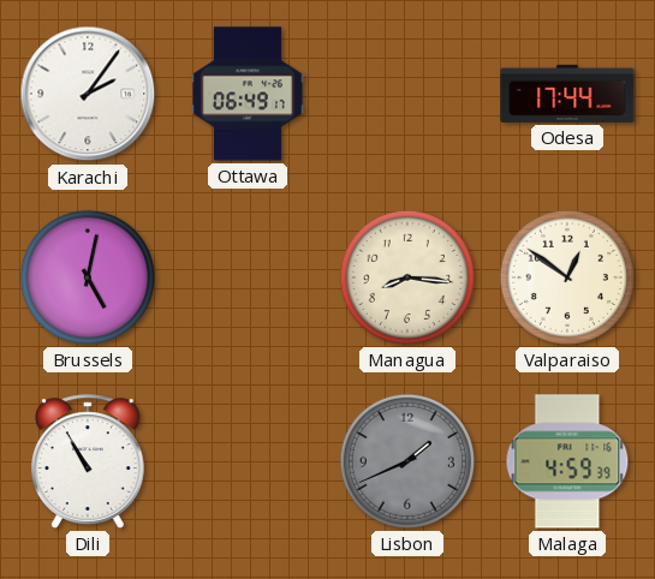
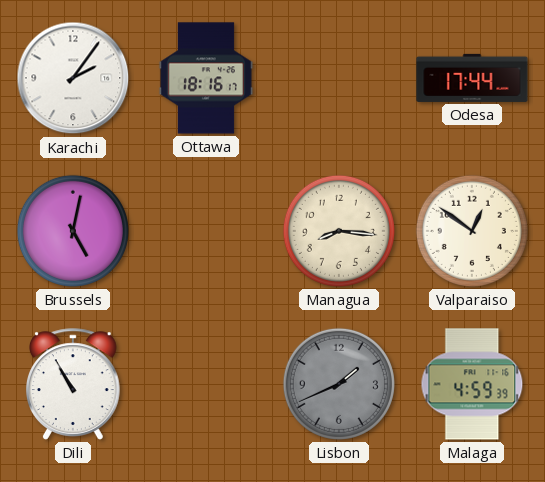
Ottawa: 06:49 -> 18:16 (206, 78)
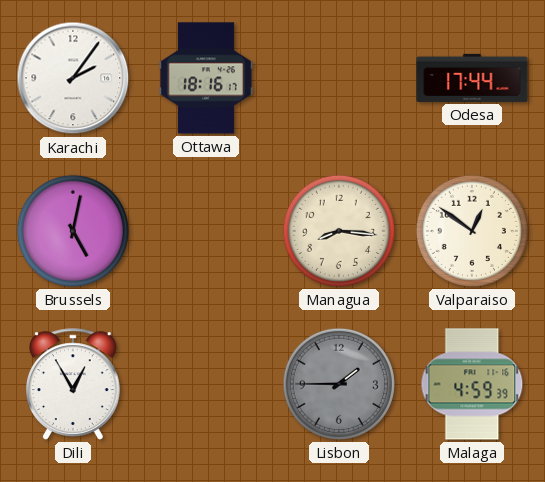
Dili: 10:55 -> 12:55 (74, 384)
Lisbon: 1:41 -> 1:45 (339, 384)
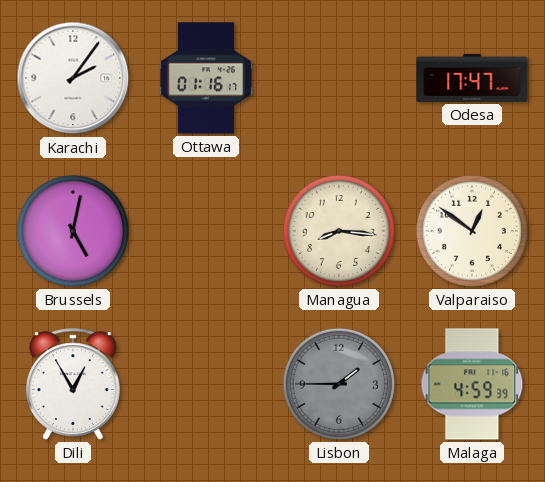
Ottawa: 18:16 -> 01:16 (206, 78)
Odesa: 17:44 -> 17:47 (472, 78)
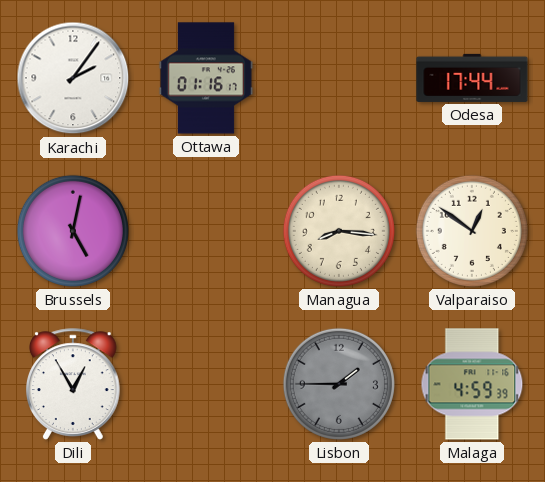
Odesa: 17:47 -> 17:44 (472, 78)
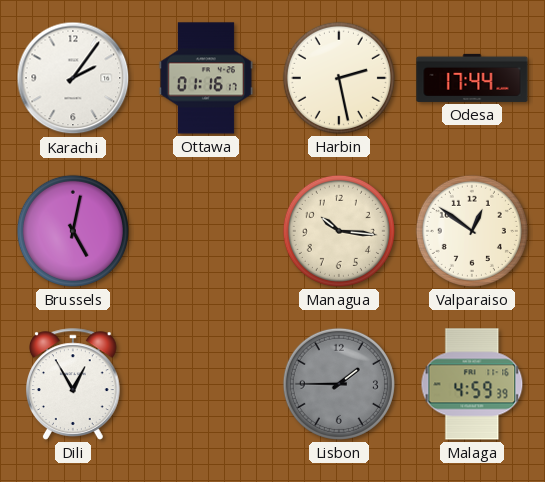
Harbin: none -> 2:28 (339, 78)
Managua: 8:16 -> 10:16 (339, 231)
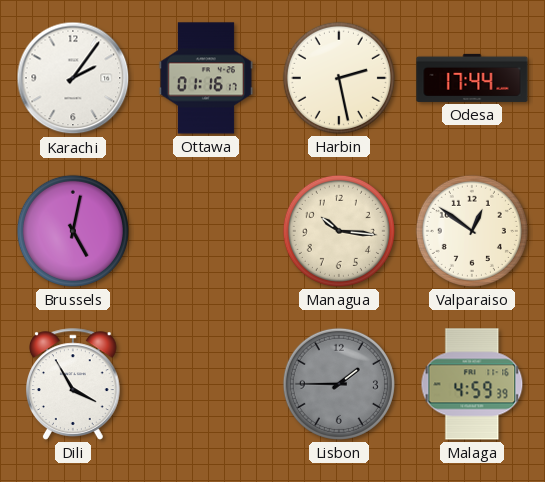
Dili: 12:55 -> 3:55 (74, 384)
